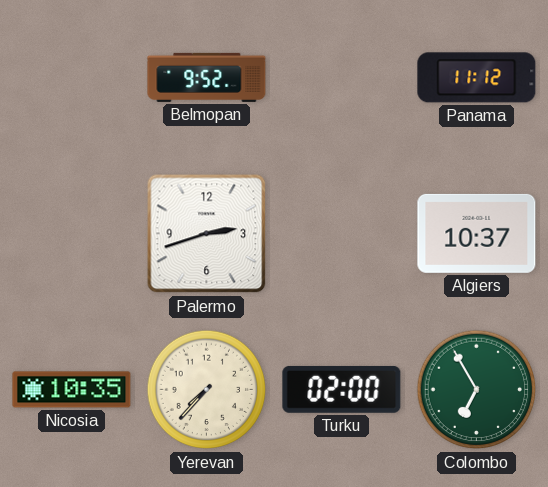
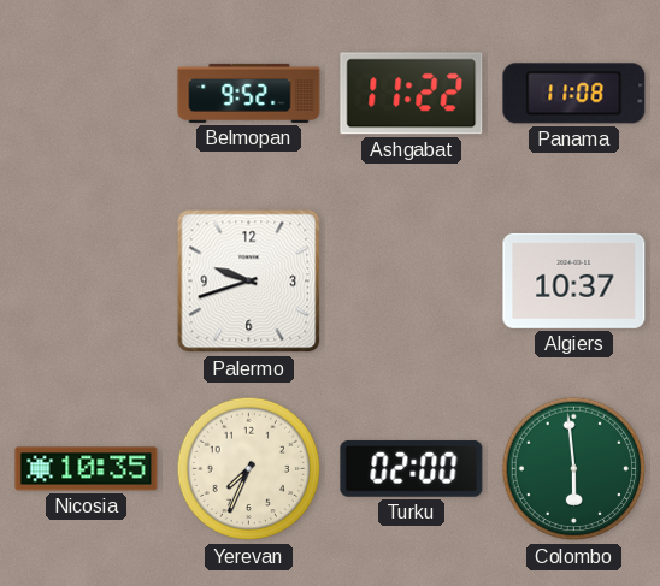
Ashgabat: none -> 11:22 (412, 94)
Panama: 11:12 -> 11:08 (574, 94)
Palermo: 2:42 -> 9:42 (249, 282)
Yerevan: 7:37 -> 7:34 (249, 469)
Colombo: 6:55 -> 5:59 (574, 469)
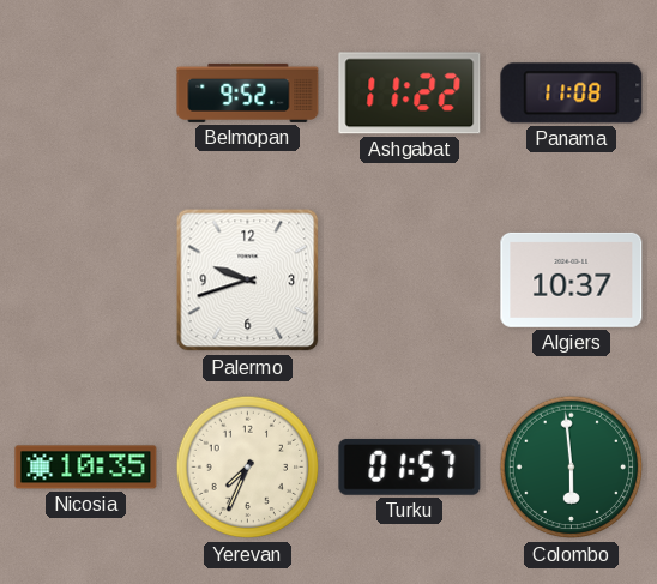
Turku: 02:00 -> 01:57 (410, 466)
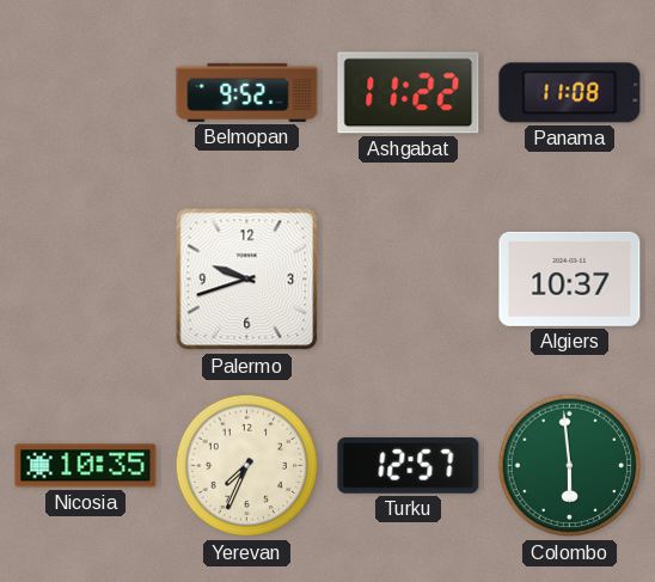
Turku: 01:57 -> 12:57 (409, 465)
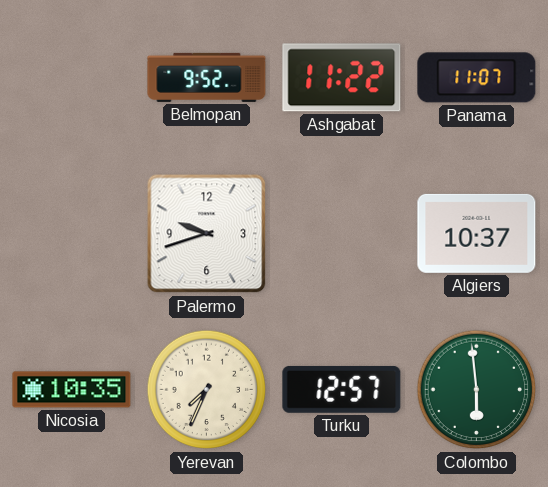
Panama: 11:08 -> 11:07 (477, 78)
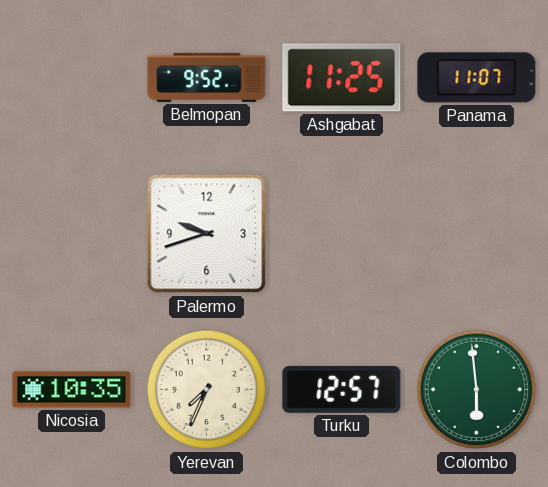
Ashgabat: 11:22 -> 11:25 (342, 78)
Algiers: 10:37 -> none (477, 233)
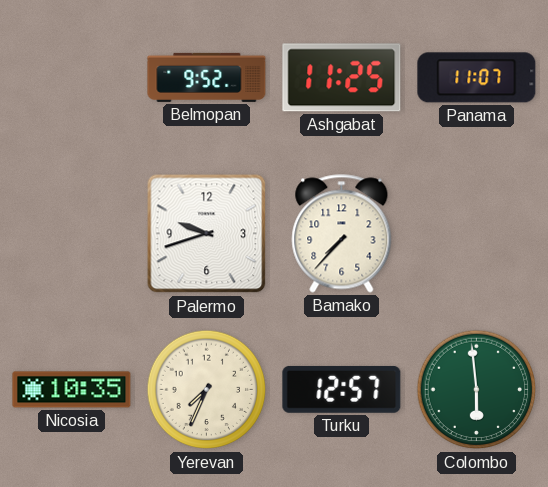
Bamako: none -> 7:37 (342, 234)
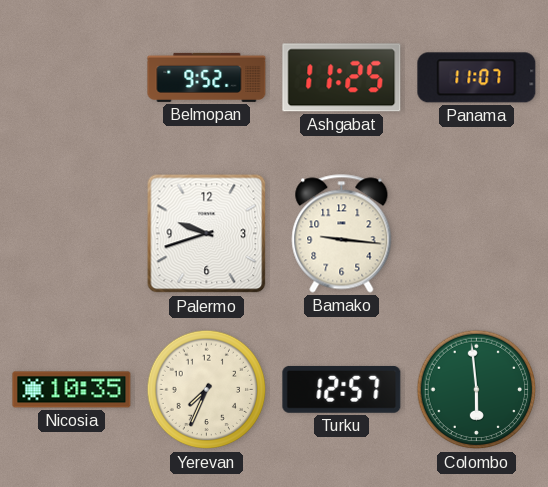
Bamako: 7:37 -> 9:16 (342, 234)
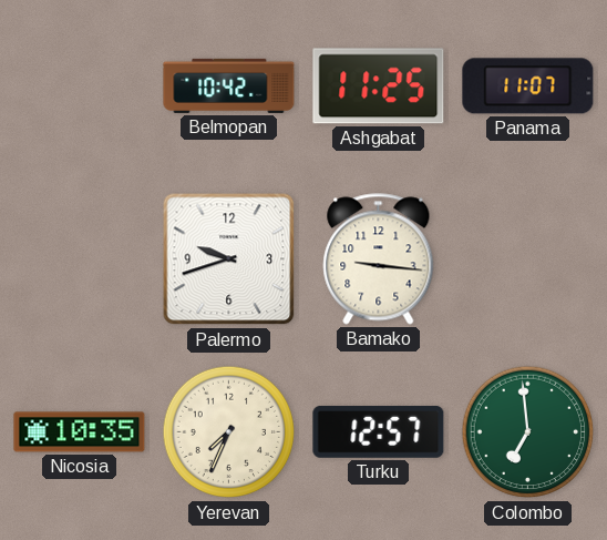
Belmopan: 9:52 -> 10:42 (229, 85)
Colombo: 5:59 -> 6:59 (528, 432)
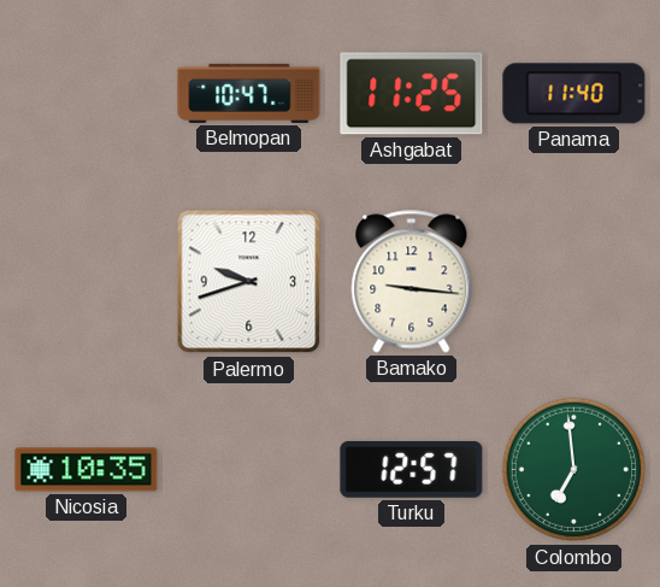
Belmopan: 10:42 -> 10:47 (249, 93)
Panama: 11:07 -> 11:40 (574, 94)
Yerevan: 7:34 -> none (229, 432)
